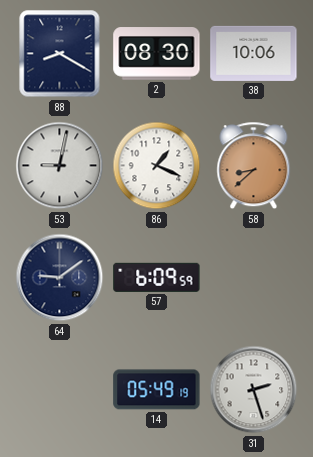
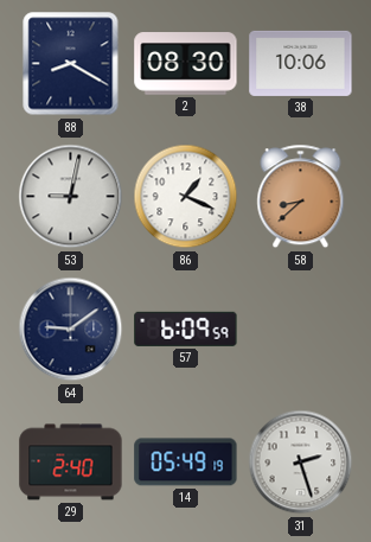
29: none -> 2:40 (71, 463)
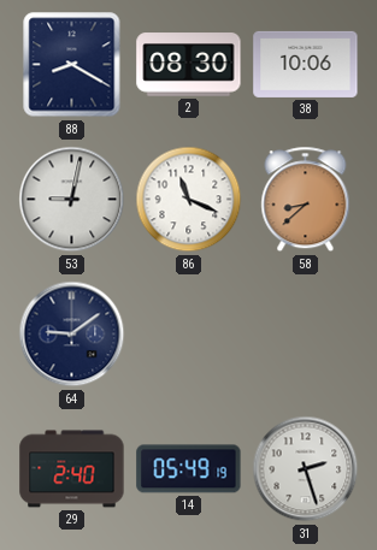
86: 1:19 -> 11:19 (189, 200)
57: 6:09 -> none (186, 329)
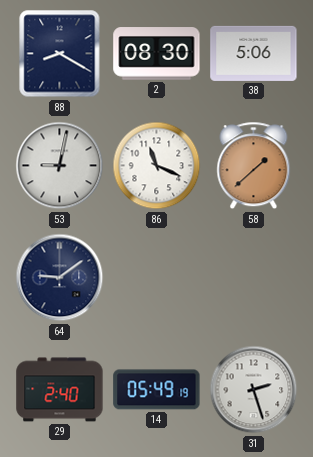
38: 10:06 -> 5:06 (254, 53)
58: 8:38 -> 1:38 (254, 166)
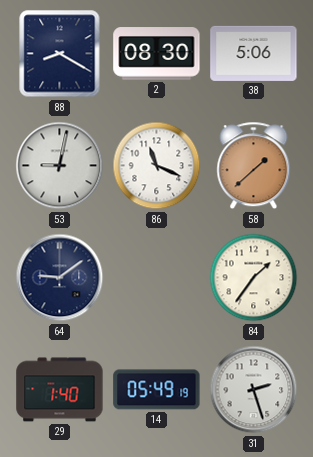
84: none -> 1:36 (254, 278)
29: 2:40 -> 1:40 (60, 390)
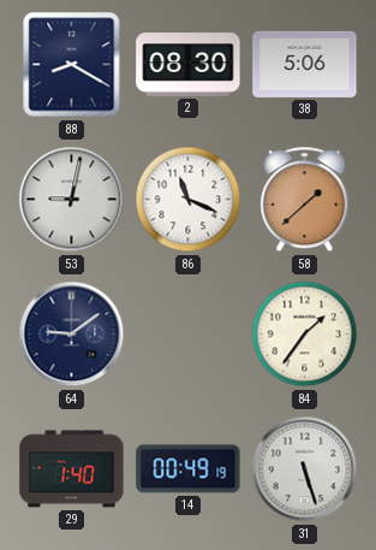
14: 05:49 -> 00:49 (189, 469)
31: 2:27 -> 5:27 (305, 469)
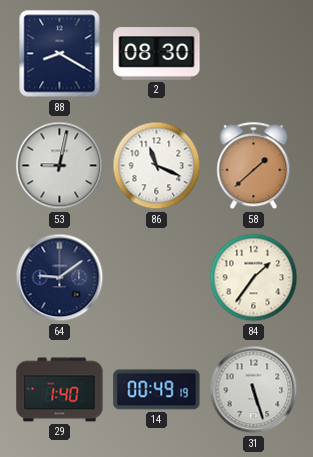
38: 5:06 -> none (305, 64)
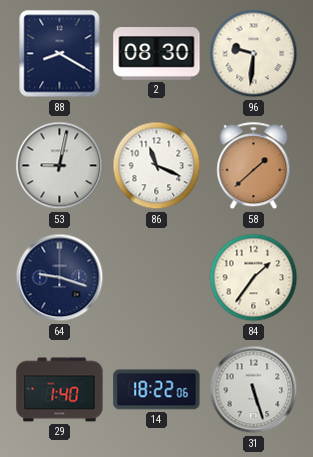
96: none -> 9:31 (254, 54)
64: 9:09 -> 9:18 (60, 278)
14: 00:49 -> 18:22 (157, 390)
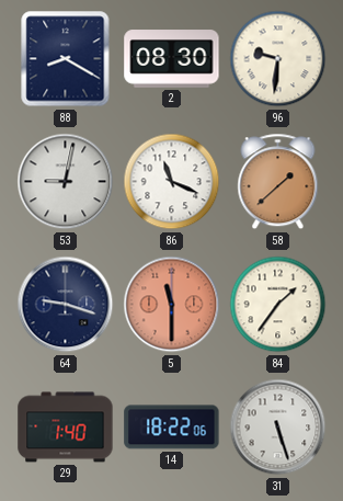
5: none -> 11:30 (172, 305)
